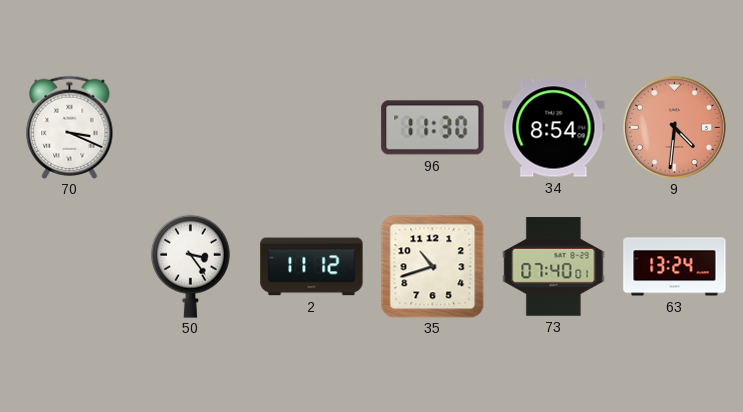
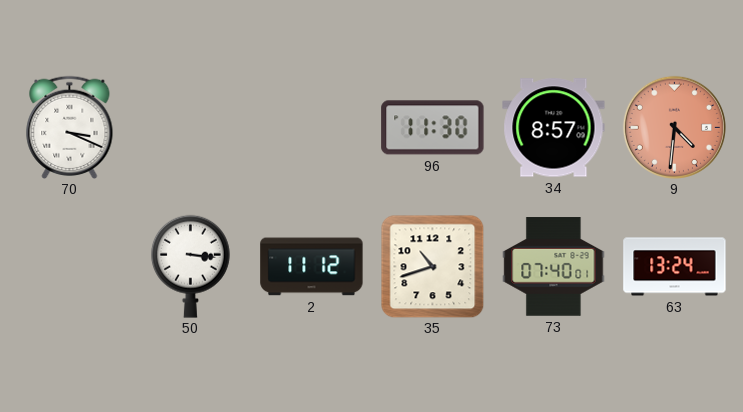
34: 8:54 -> 8:57 (554, 128)
50: 3:24 -> 3:16 (190, 266)
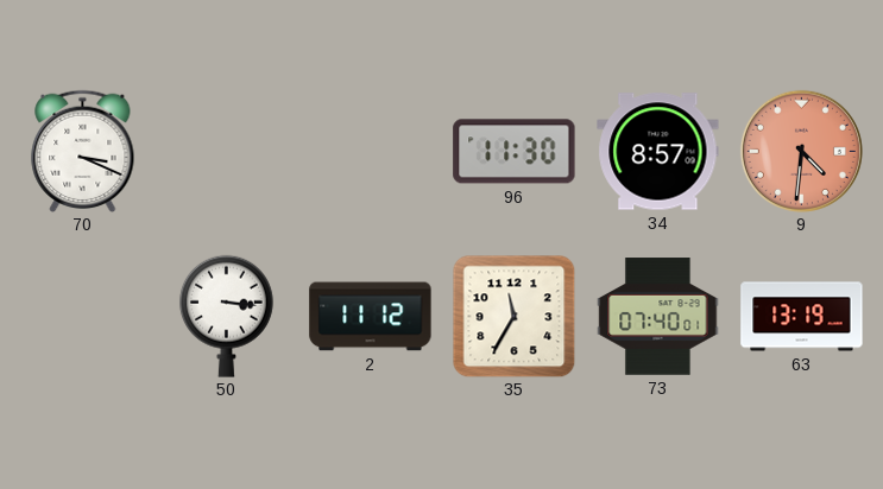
35: 10:42 -> 11:35 (513, 316)
63: 13:24 -> 13:19 (802, 317)
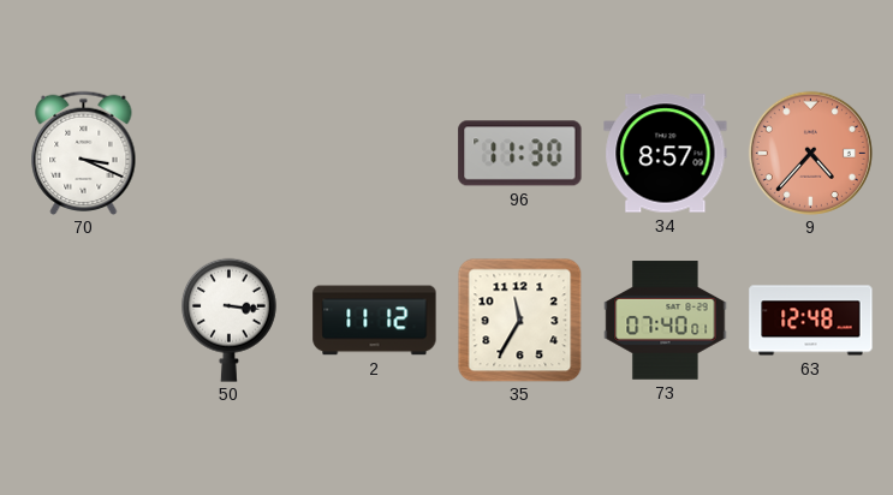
9: 4:31 -> 4:37 (810, 153)
63: 13:19 -> 12:48 (811, 321)
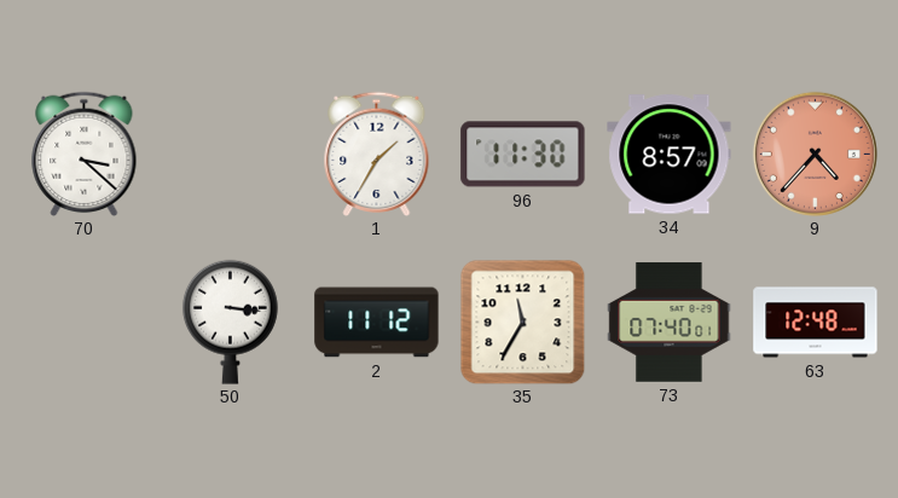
70: 3:19 -> 3:22 (85, 154)
1: none -> 1:35 (377, 154)
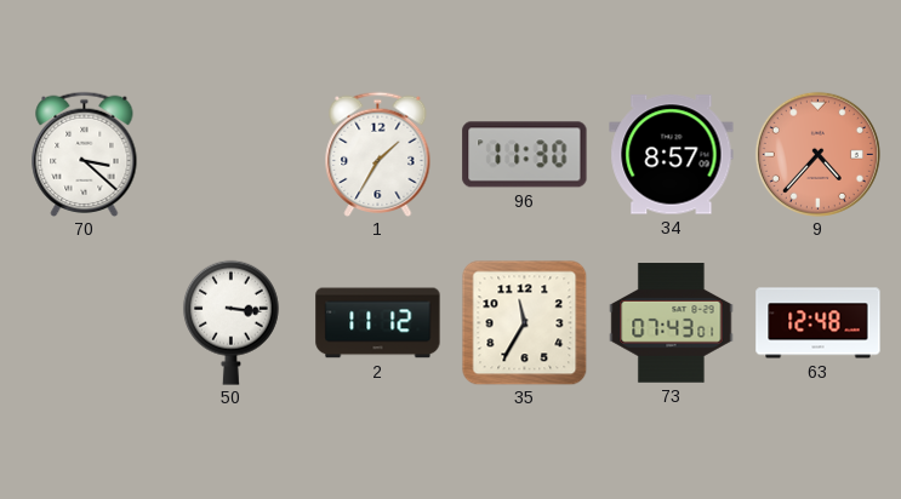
73: 07:40 -> 07:43 (672, 323)
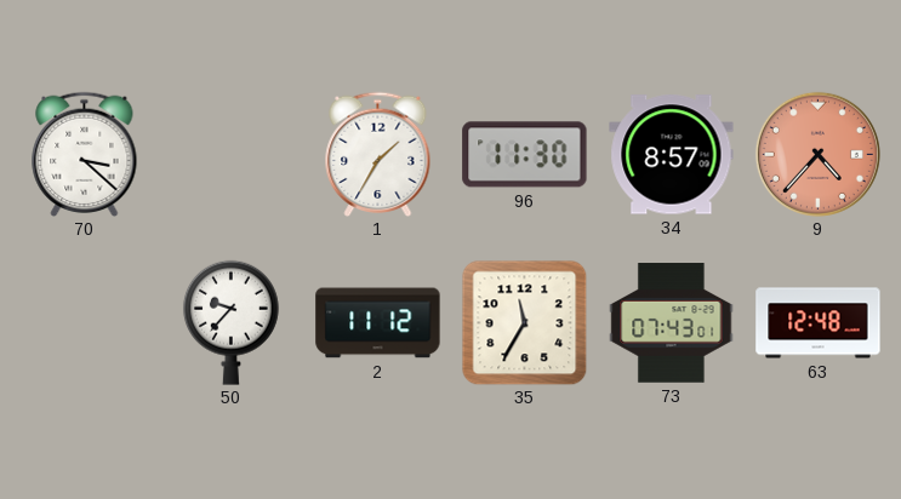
50: 3:16 -> 9:37 (230, 322)
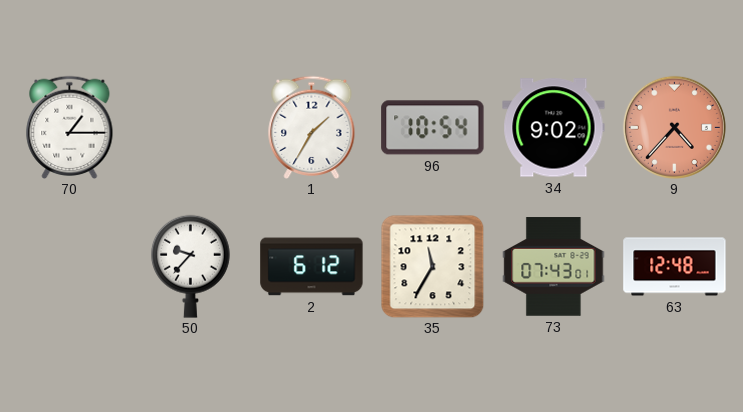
70: 3:22 -> 1:15 (70, 127)
96: 11:30 -> 10:54 (433, 128)
34: 8:57 -> 9:02 (554, 128)
2: 11:12 -> 6:12 (312, 267)
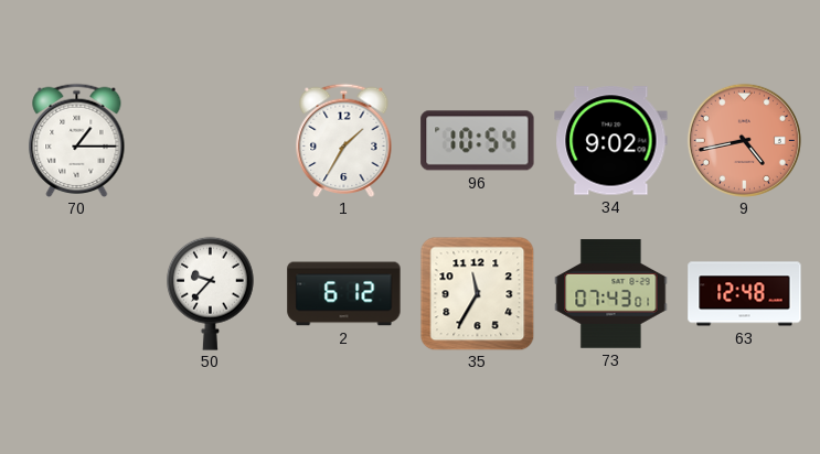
9: 4:37 -> 4:43 (744, 140)
